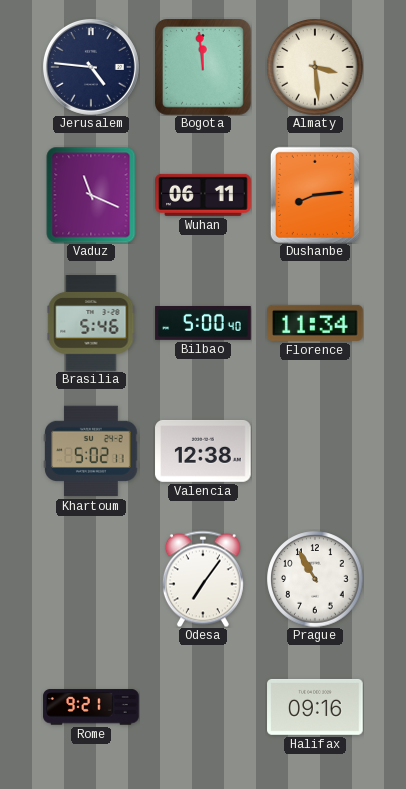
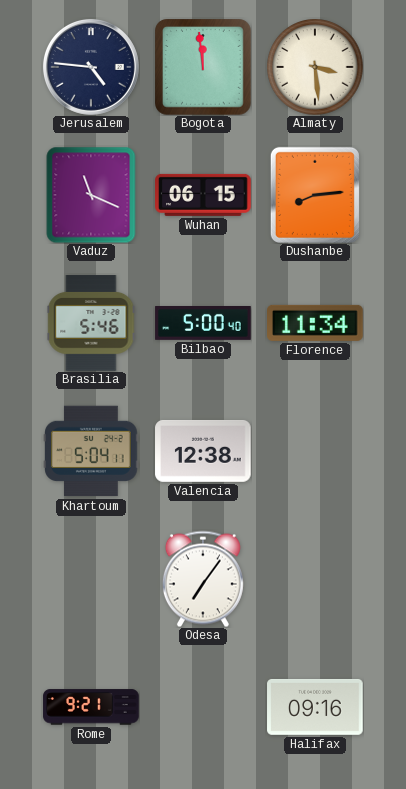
Wuhan: 06:11 -> 06:15 (203, 195)
Khartoum: 5:02 -> 5:04 (91, 451)
Prague: 10:55 -> none (315, 579)
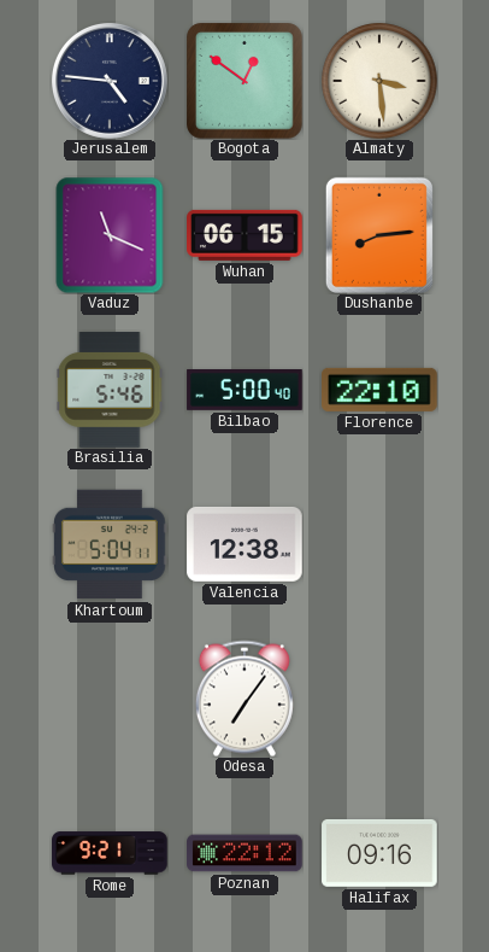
Bogota: 11:59 -> 12:51 (246, 82)
Florence: 11:34 -> 22:10 (381, 390)
Poznan: none -> 22:12 (244, 853)
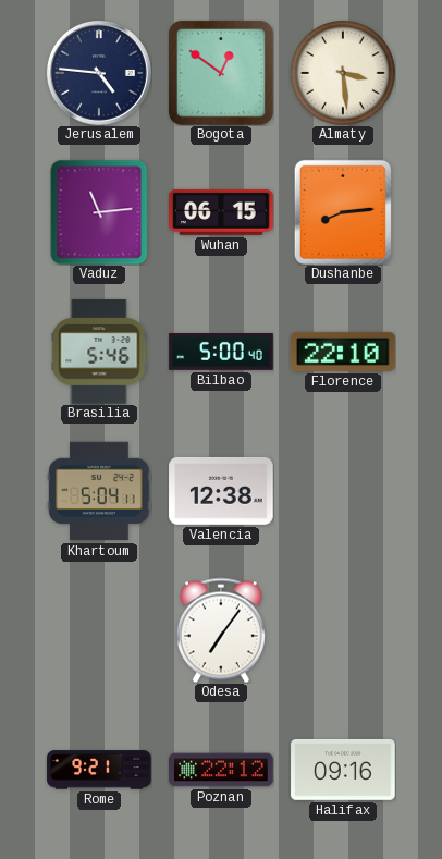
Vaduz: 11:19 -> 11:14 (99, 212)
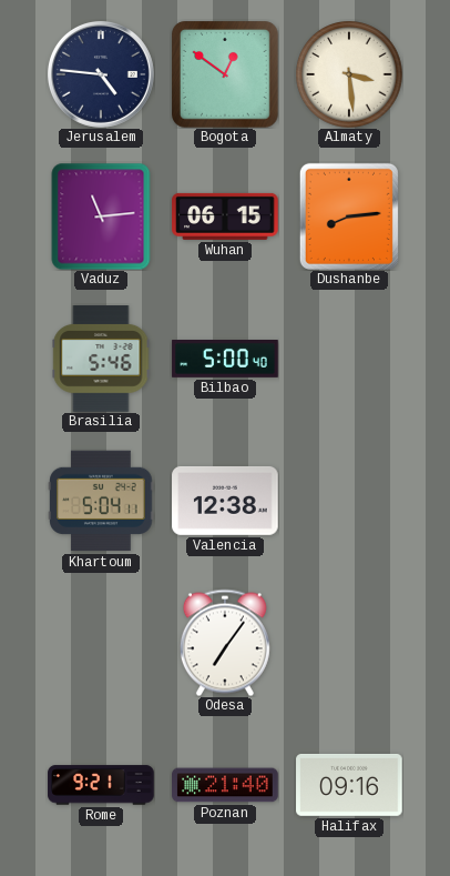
Florence: 22:10 -> none (344, 352)
Poznan: 22:12 -> 21:40 (225, 785)
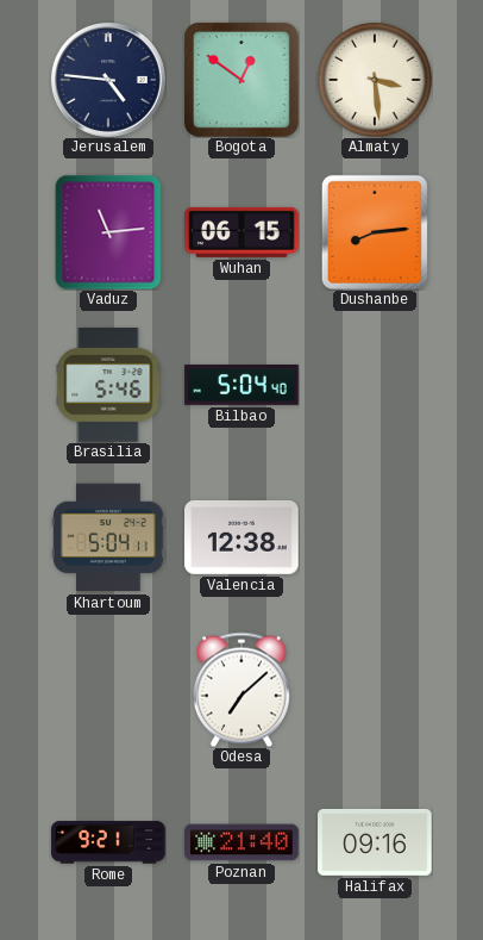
Bilbao: 5:00 -> 5:04 (241, 386)
Odesa: 7:06 -> 7:08 (241, 690)
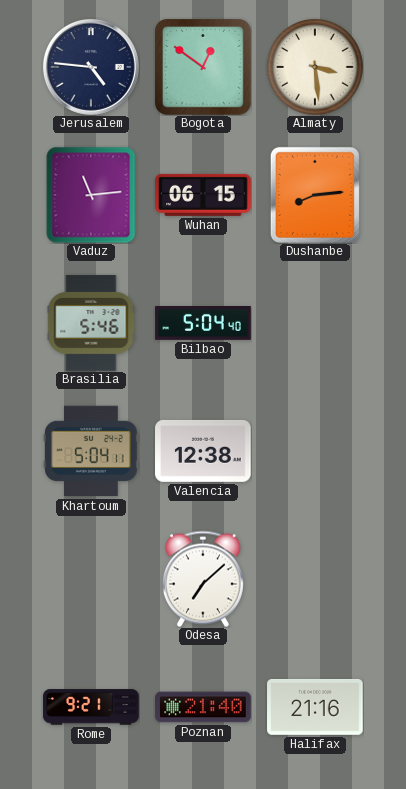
Halifax: 09:16 -> 21:16 (315, 707)
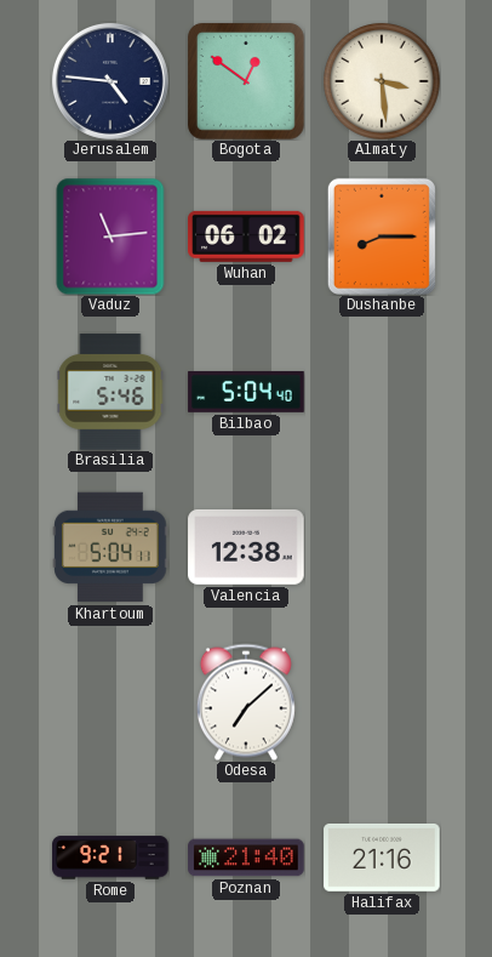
Wuhan: 06:15 -> 06:02 (246, 237)
Dushanbe: 8:14 -> 8:15 (382, 237)
